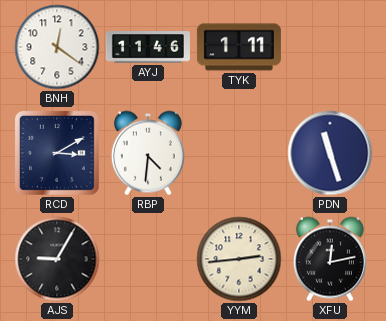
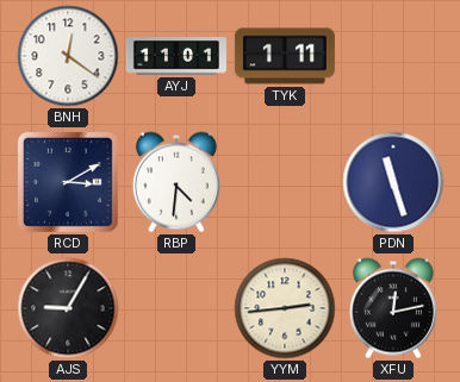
AYJ: 11:46 -> 11:01 (176, 56)
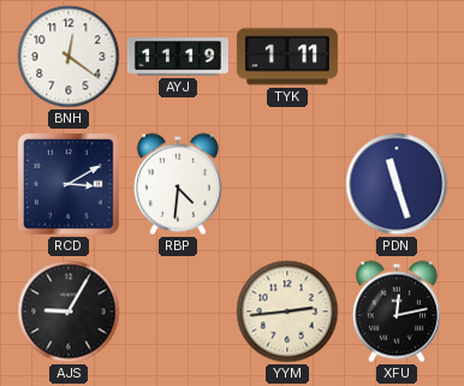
AYJ: 11:01 -> 11:19 (178, 57)
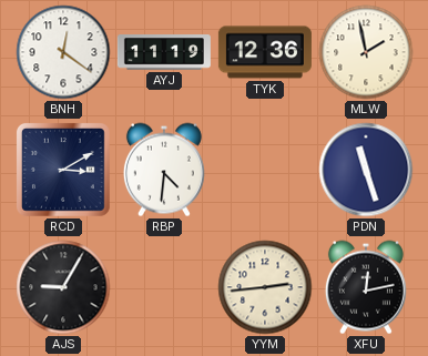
TYK: 1:11 -> 12:36 (265, 52)
MLW: none -> 1:58 (366, 52)
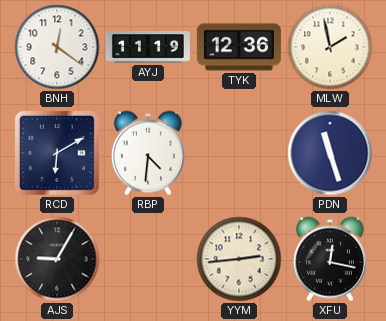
RCD: 3:10 -> 6:10 (57, 153)
XFU: 12:13 -> 12:17 (330, 259)
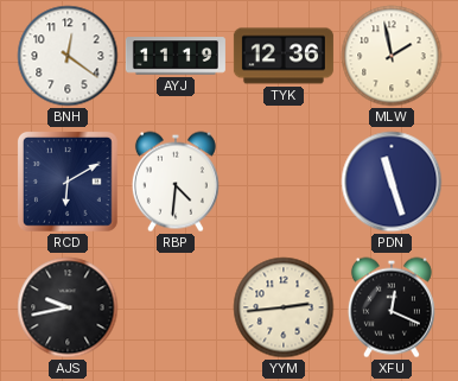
AJS: 9:05 -> 9:43 (68, 307)
XFU: 12:17 -> 12:19 (392, 307)
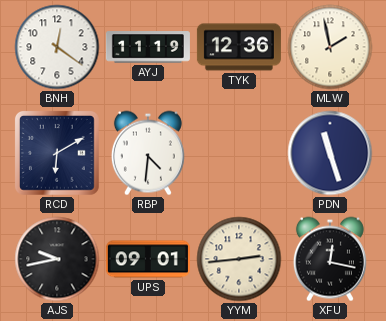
UPS: none -> 09:01 (148, 259)
XFU: 12:19 -> 12:17 (330, 259)
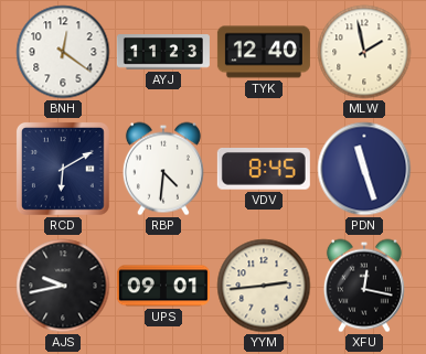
AYJ: 11:19 -> 11:23 (163, 52)
TYK: 12:36 -> 12:40 (264, 52)
VDV: none -> 8:45 (264, 170)
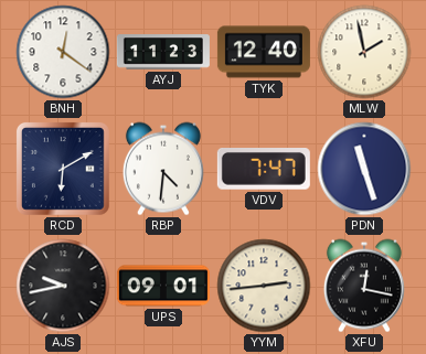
VDV: 8:45 -> 7:47 (264, 170)
